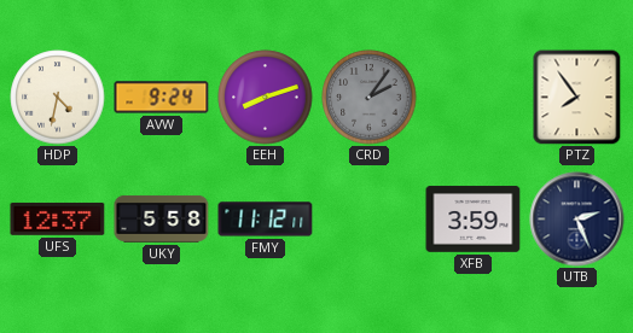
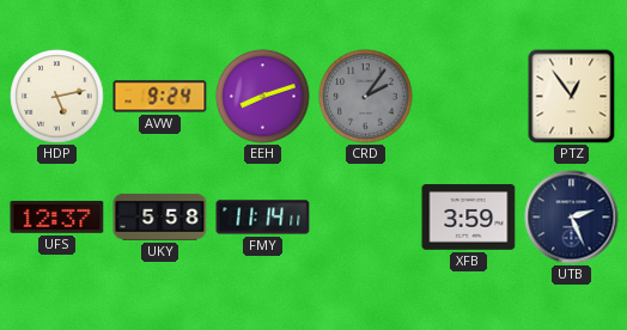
HDP: 4:32 -> 5:13 (57, 97)
PTZ: 7:54 -> 12:54 (572, 97)
FMY: 11:12 -> 11:14 (263, 218)
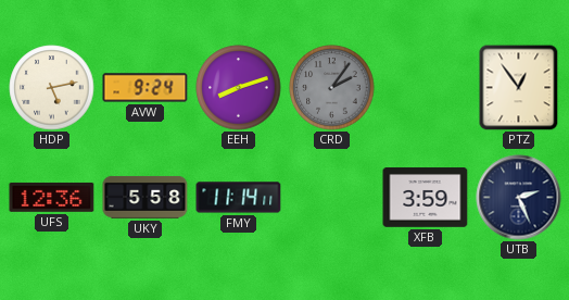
UFS: 12:37 -> 12:36 (52, 197)
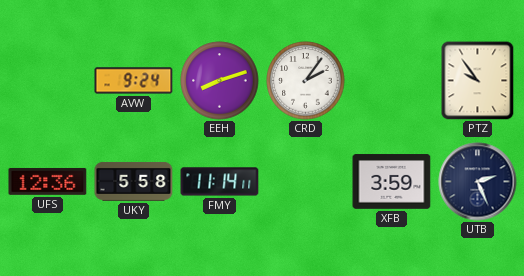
HDP: 5:13 -> none (52, 88)
CRD dial: grey -> white (306, 81)
PTZ: 12:54 -> 9:54 (478, 81)
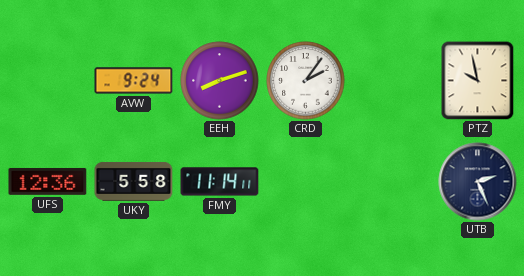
PTZ: 9:54 -> 9:58 (478, 81)
XFB: 3:59 -> none (392, 182)
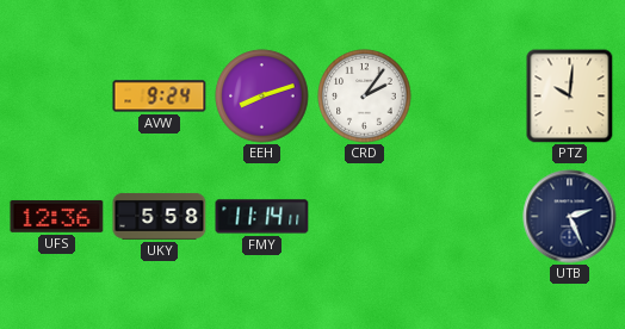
PTZ: 9:58 -> 10:01 (570, 97)
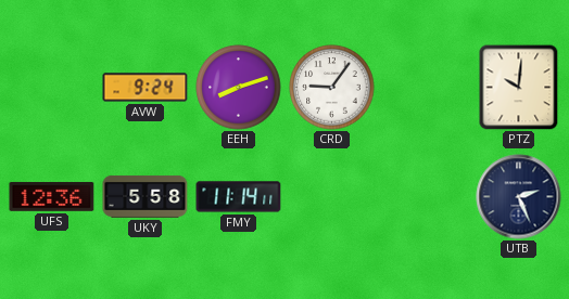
CRD: 2:06 -> 9:06 (332, 88)
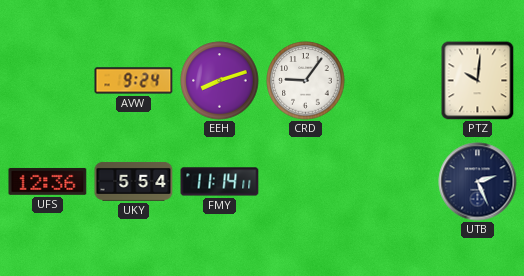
UKY: 5:58 -> 5:54 (134, 181)
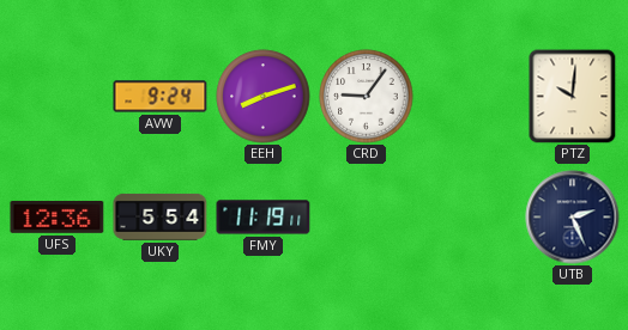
FMY: 11:14 -> 11:19 (264, 218)
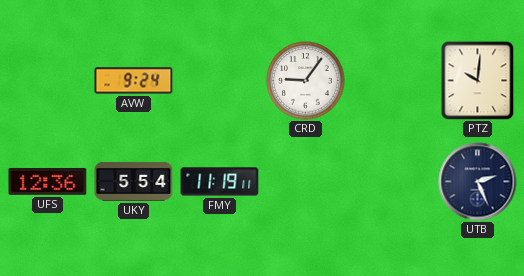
EEH: 8:12 -> none (264, 97)
